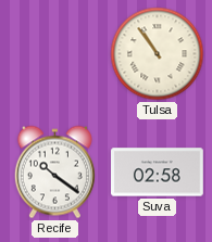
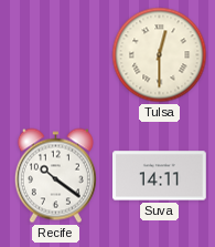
Tulsa: 10:54 -> 12:30 (160, 55)
Suva: 02:58 -> 14:11 (160, 176)
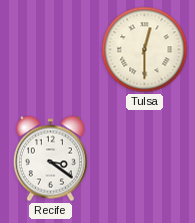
Recife: 10:21 -> 3:21 (50, 159)
Suva: 14:11 -> none (160, 176)
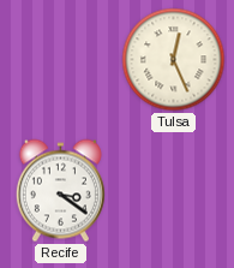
Tulsa: 12:30 -> 12:26 (174, 60)
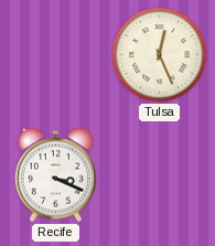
Recife: 3:21 -> 3:19 (55, 175)
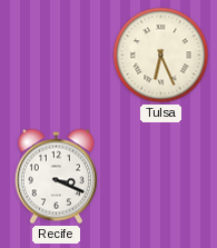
Tulsa: 12:26 -> 6:26 (161, 56)
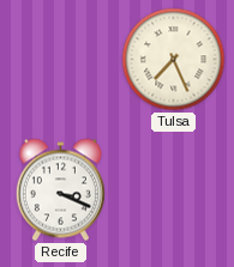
Tulsa: 6:26 -> 7:26 (174, 60)
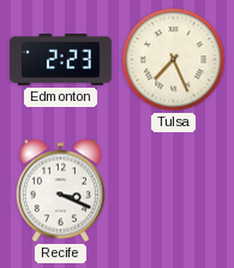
Edmonton: none -> 2:23 (61, 60)
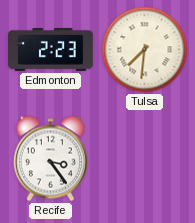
Tulsa: 7:26 -> 7:31 (145, 50)
Recife: 3:19 -> 3:24 (50, 159)
